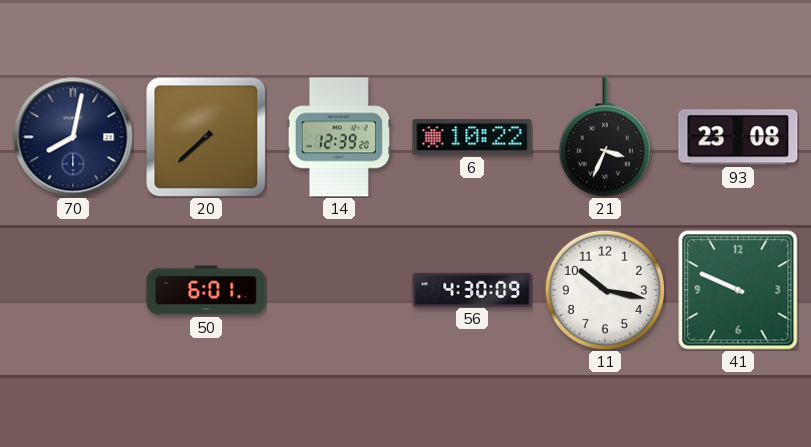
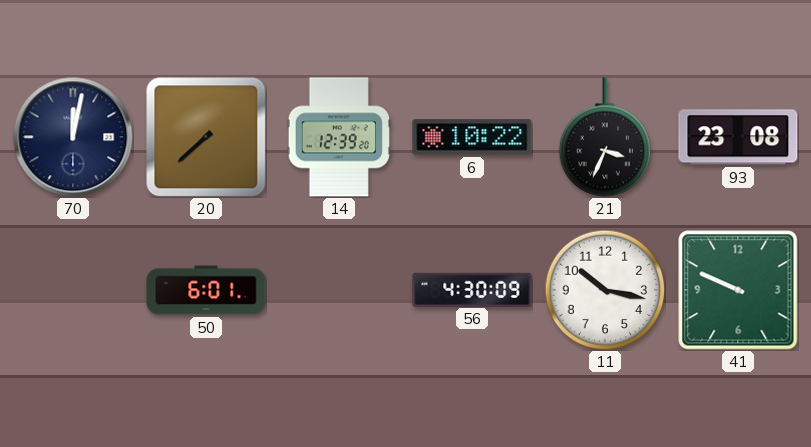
70: 8:02 -> 12:02 (73, 137)
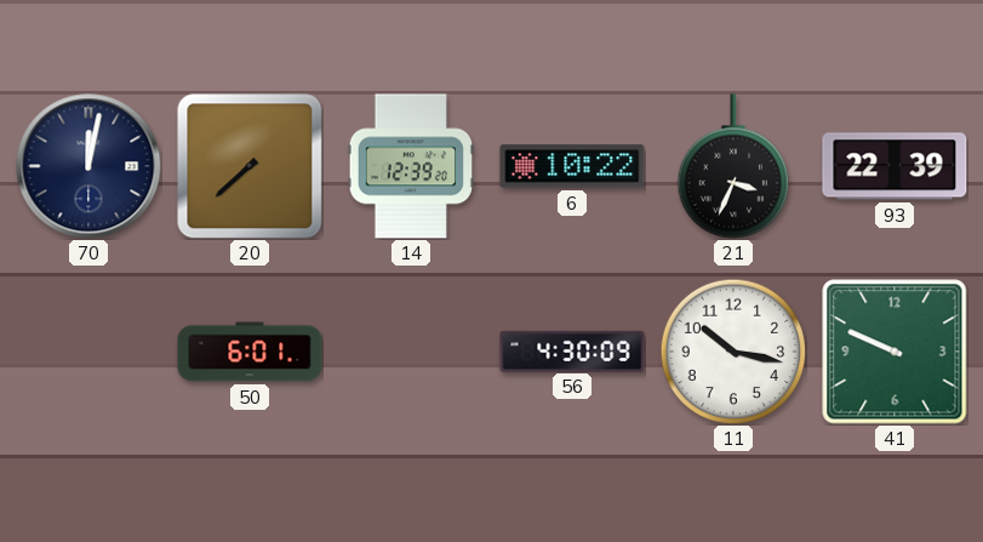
93: 23:08 -> 22:39 (895, 166)
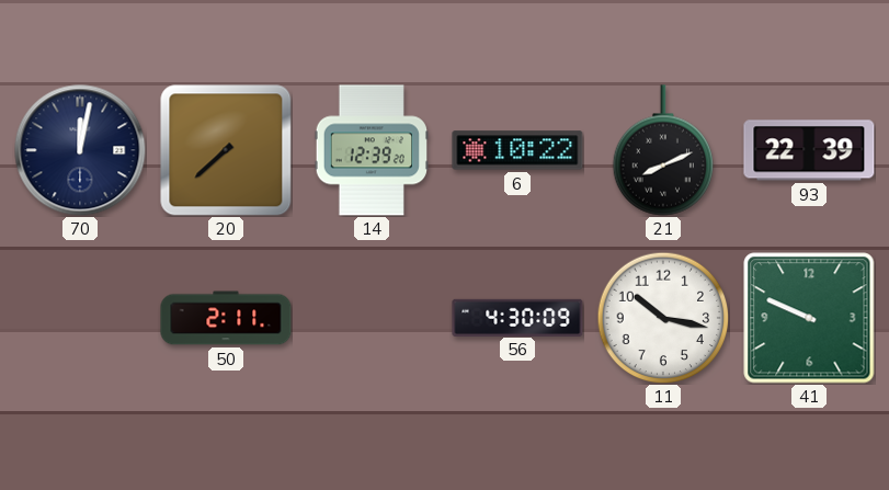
21: 3:34 -> 8:11 (662, 150)
50: 6:01 -> 2:11 (226, 318)
